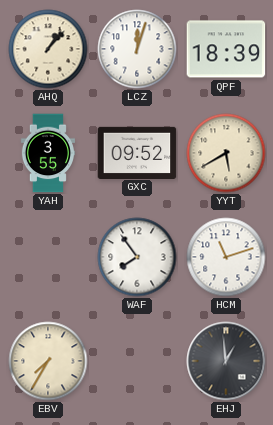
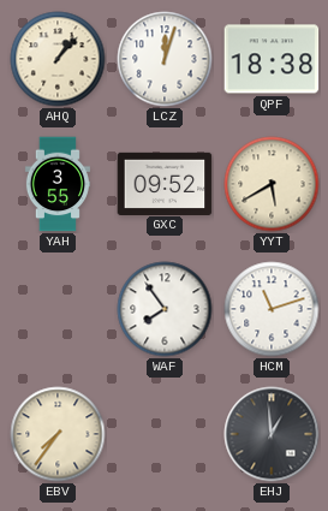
QPF: 18:39 -> 18:38 (272, 59)
EBV: 7:35 -> 7:36 (58, 434)
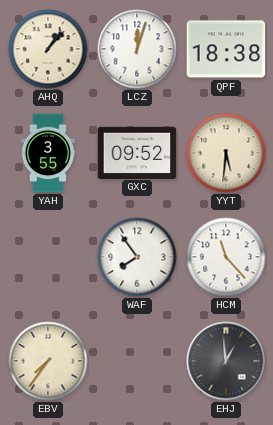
YYT: 5:40 -> 5:31 (226, 153)
HCM: 11:12 -> 11:23 (226, 257)
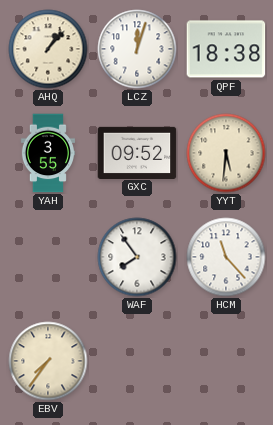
EHJ: 12:59 -> none (226, 361)
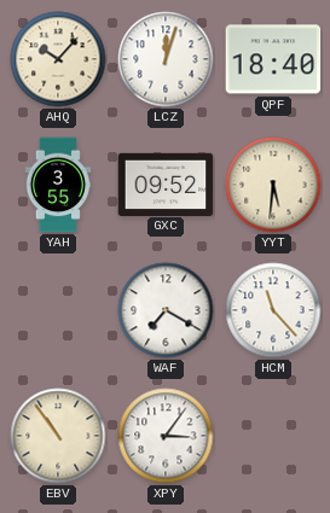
AHQ: 1:07 -> 10:07 (58, 59)
QPF: 18:38 -> 18:40 (273, 59)
WAF: 7:54 -> 7:20 (166, 310)
EBV: 7:36 -> 10:54 (58, 436)
XPY: none -> 3:06 (166, 436)
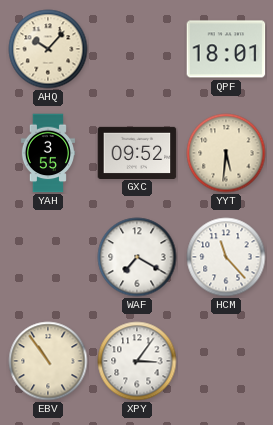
LCZ: 12:03 -> none (166, 59)
QPF: 18:40 -> 18:01 (226, 49)
